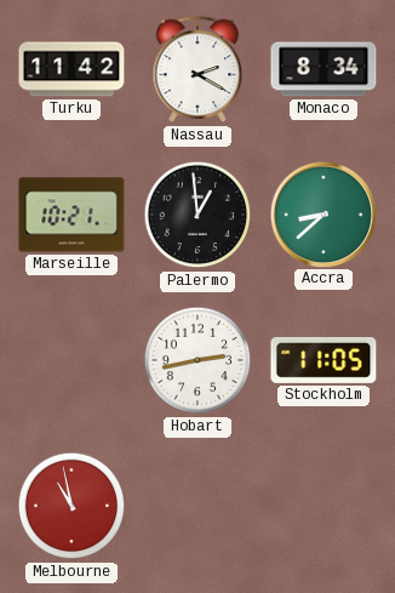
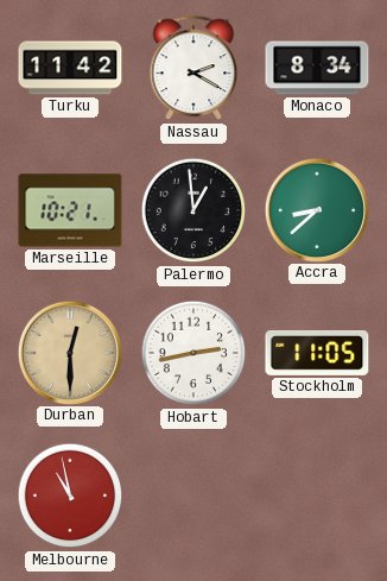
Durban: none -> 12:30 (69, 352)
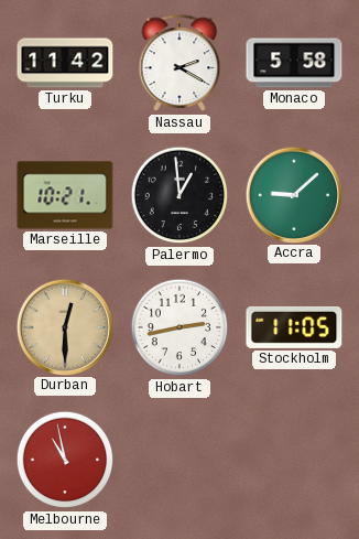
Monaco: 8:34 -> 5:58 (294, 63)
Accra: 8:38 -> 9:08 (293, 194)
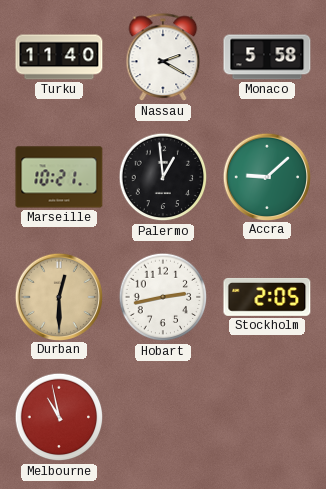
Turku: 11:42 -> 11:40 (59, 57)
Stockholm: 11:05 -> 2:05 (267, 297)
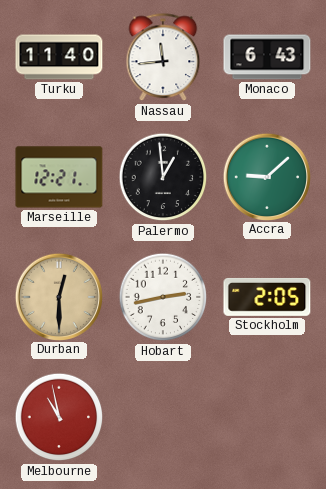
Nassau: 2:20 -> 11:44 (163, 58)
Monaco: 5:58 -> 6:43 (267, 57)
Marseille: 10:21 -> 12:21 (59, 177)
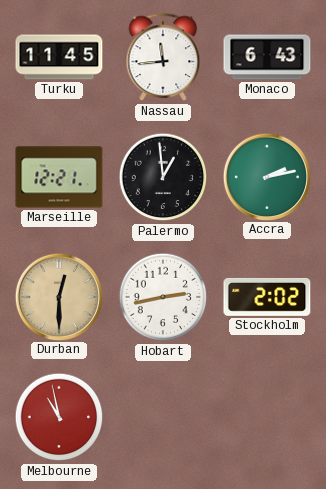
Turku: 11:40 -> 11:45 (59, 57)
Accra: 9:08 -> 2:13 (266, 176)
Stockholm: 2:05 -> 2:02 (267, 297)
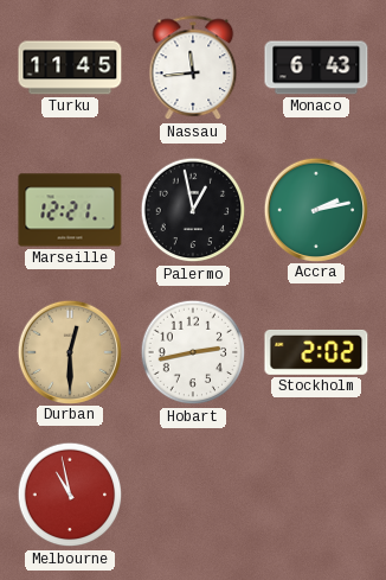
Palermo: 12:59 -> 12:58 (193, 210)
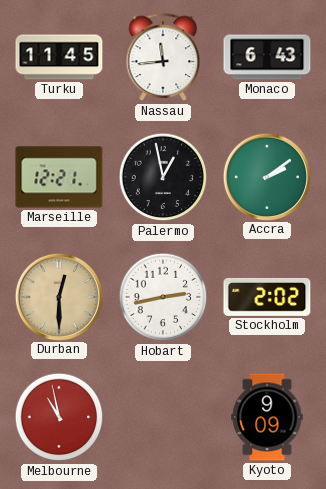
Accra: 2:13 -> 2:09 (266, 176)
Kyoto: none -> 9:09 (267, 417)
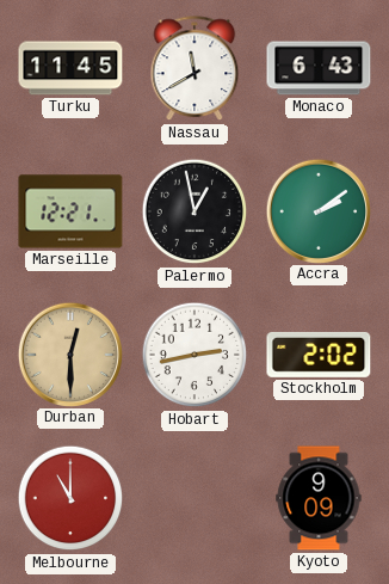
Nassau: 11:44 -> 11:40 (194, 69)
Melbourne: 10:58 -> 11:00 (70, 498)
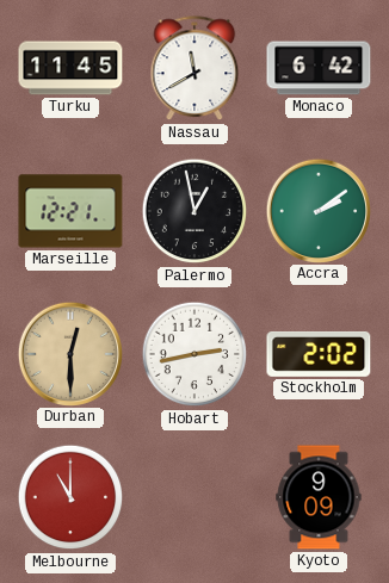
Monaco: 6:43 -> 6:42 (319, 68)
